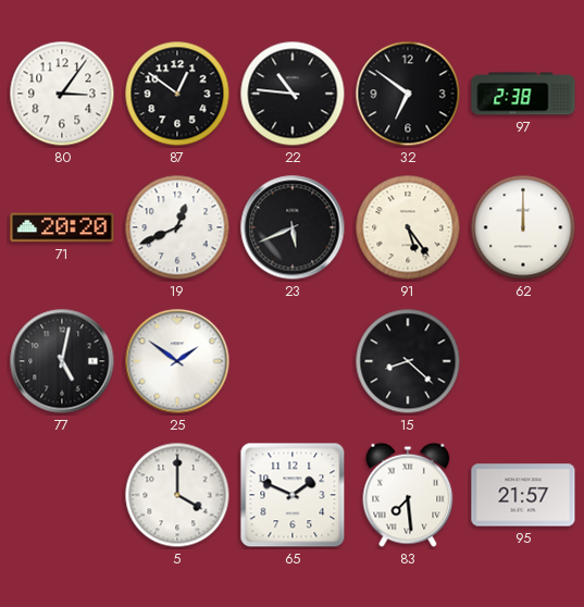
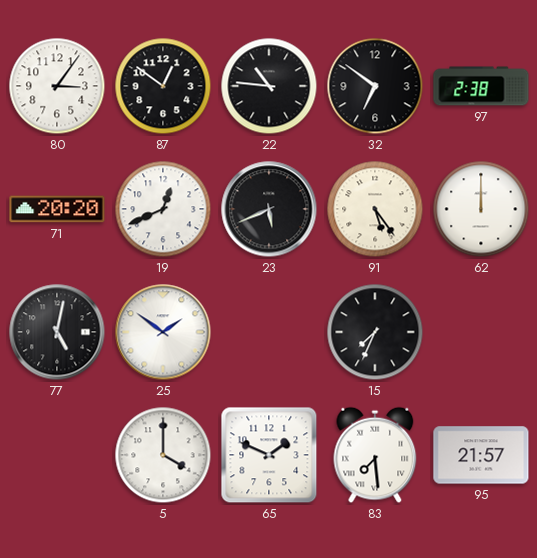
15: 8:22 -> 7:34 (375, 332)
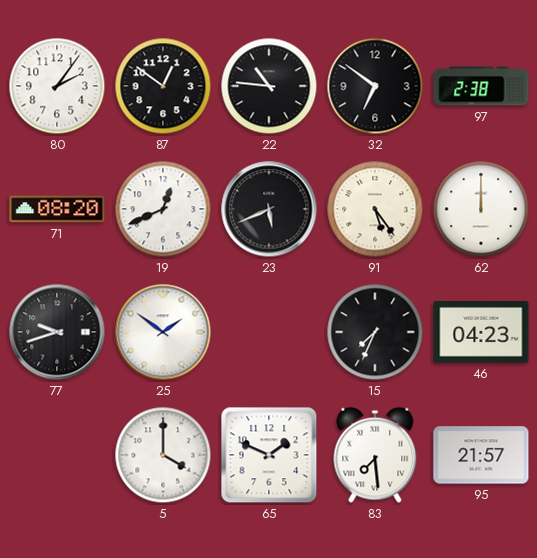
80: 3:06 -> 2:06 (57, 86)
71: 20:20 -> 08:20 (57, 209)
77: 5:02 -> 9:42 (57, 332)
46: none -> 04:23 (481, 332)
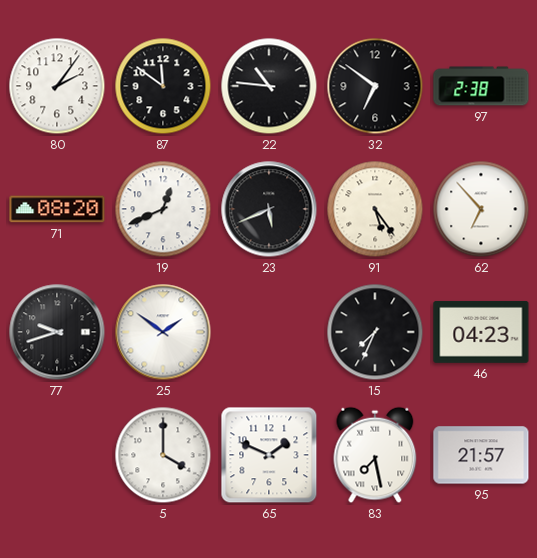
87: 12:51 -> 11:51 (163, 86)
62: 12:00 -> 6:53 (481, 209)
83: 7:29 -> 7:28 (375, 455)
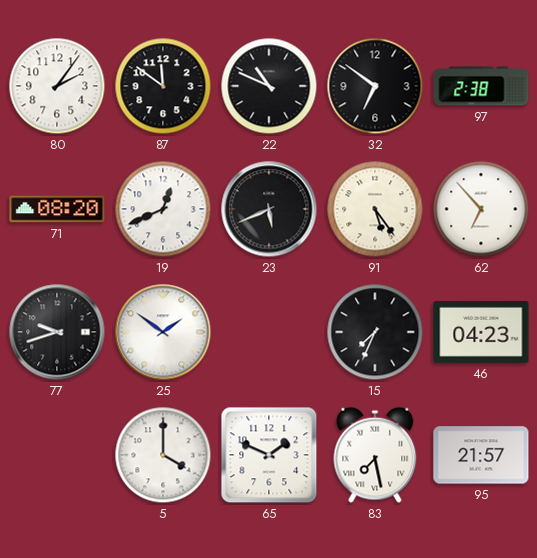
22: 10:46 -> 10:49 (269, 86)
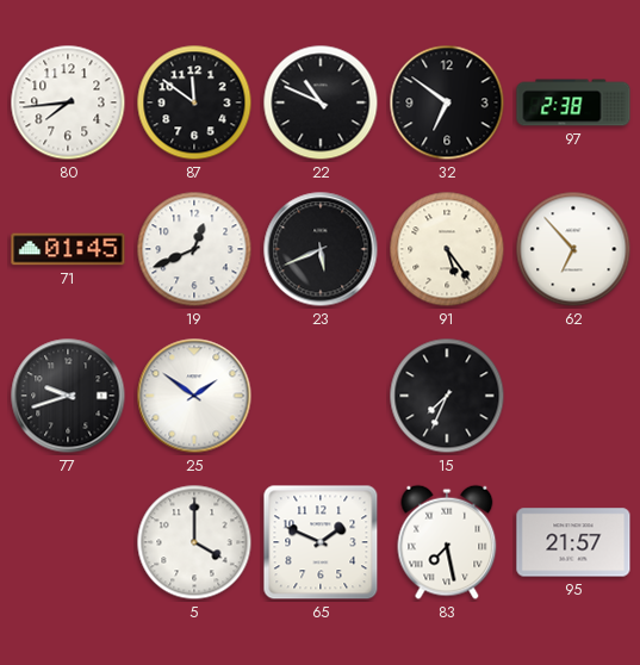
80: 2:06 -> 7:44 (68, 102)
71: 08:20 -> 01:45 (68, 249)
46: 04:23 -> none (481, 332)
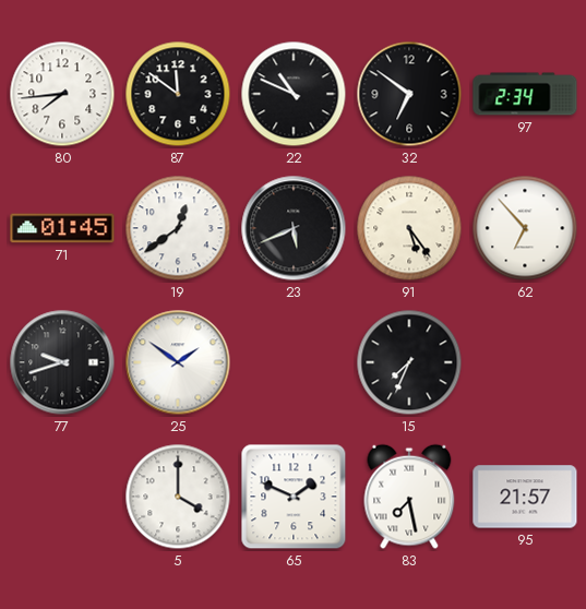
97: 2:38 -> 2:34 (525, 94)
19: 12:41 -> 12:39 (178, 228)
